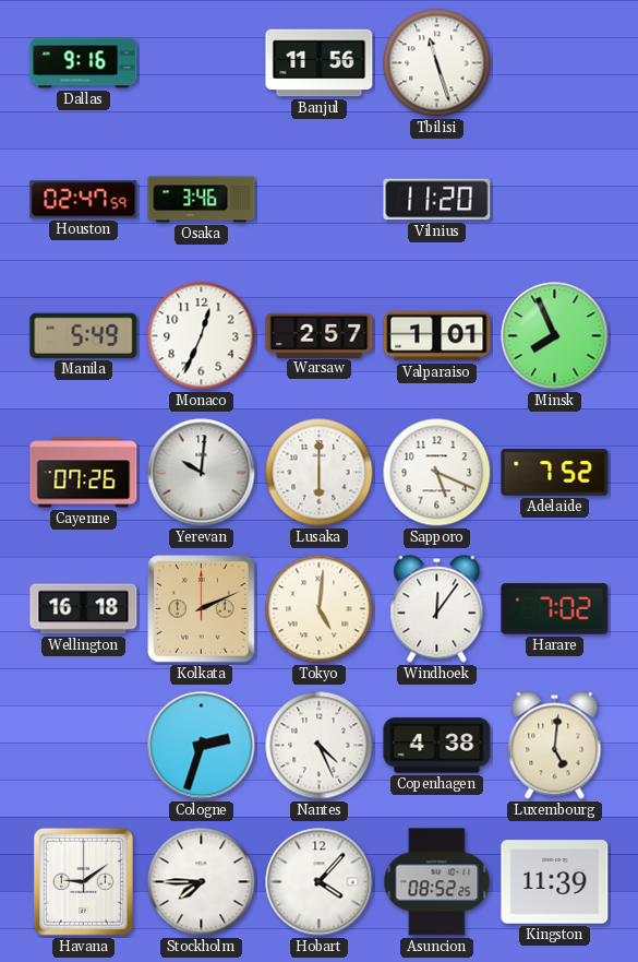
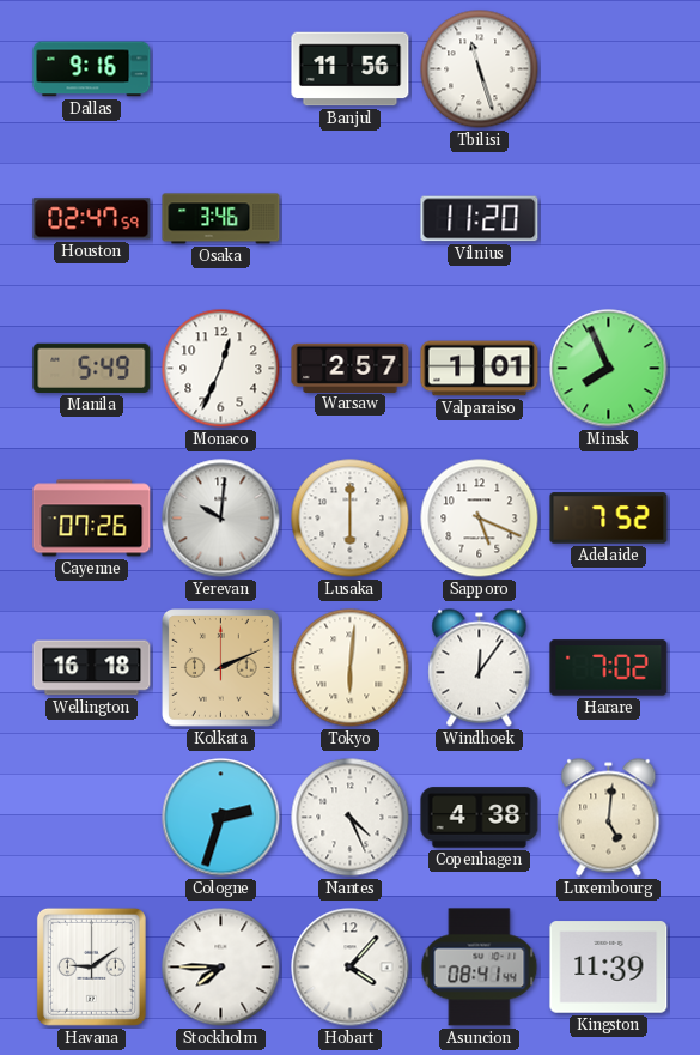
Tokyo: 5:01 -> 6:01 (351, 668)
Asuncion: 08:52 -> 08:41 (480, 968)
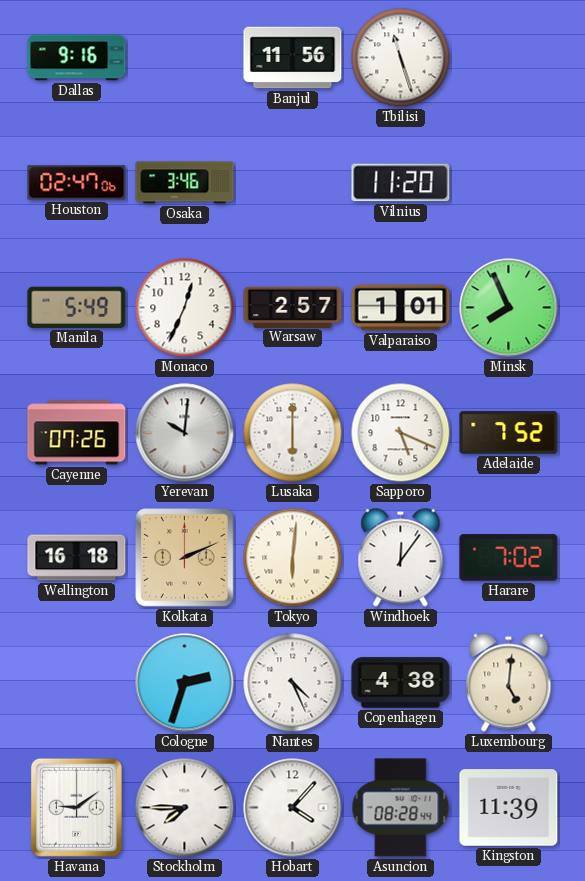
Houston: 02:47:59 -> 02:47:06 (77, 183)
Asuncion: 08:41 -> 08:28 (401, 808)
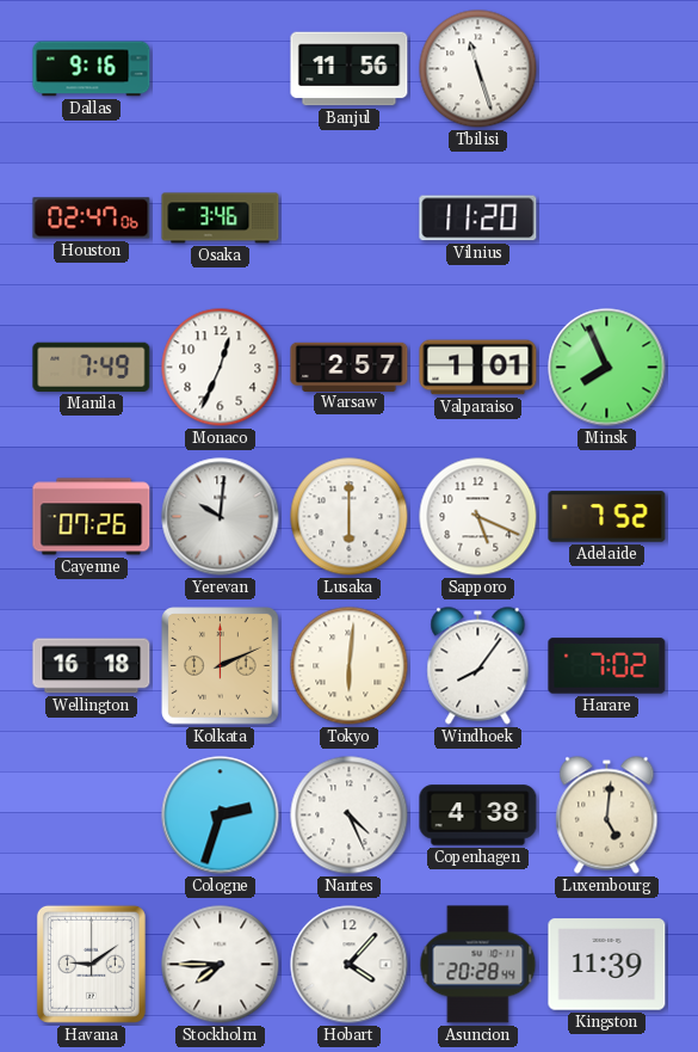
Manila: 5:49 -> 7:49 (92, 367)
Windhoek: 12:06 -> 8:06 (478, 666)
Asuncion: 08:28 -> 20:28 (478, 965)
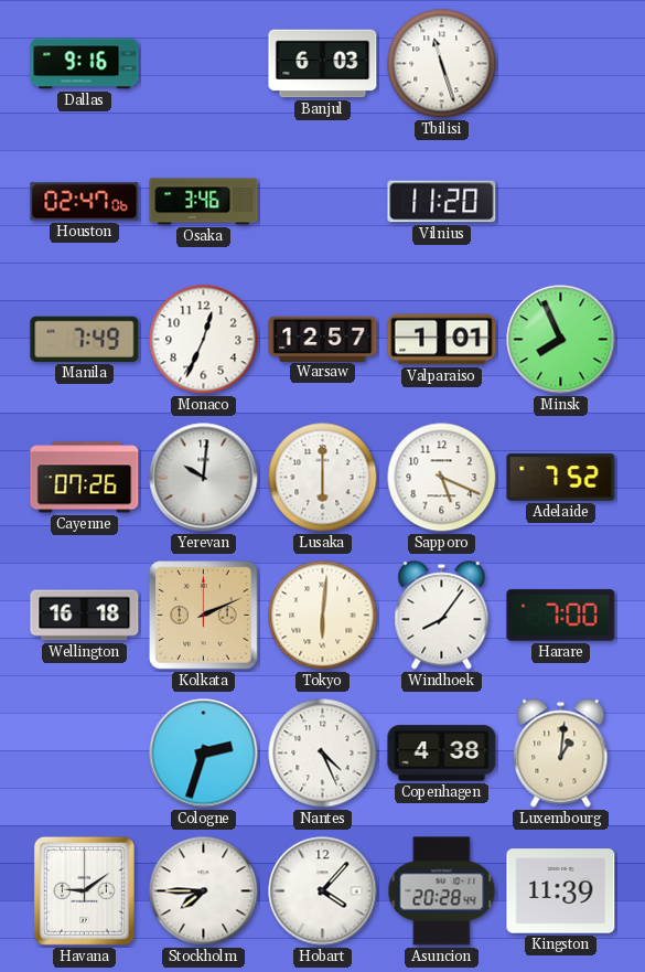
Banjul: 11:56 -> 6:03 (323, 64)
Warsaw: 2:57 -> 12:57 (323, 339)
Harare: 7:02 -> 7:00 (561, 616)
Luxembourg: 5:01 -> 1:01 (561, 754)
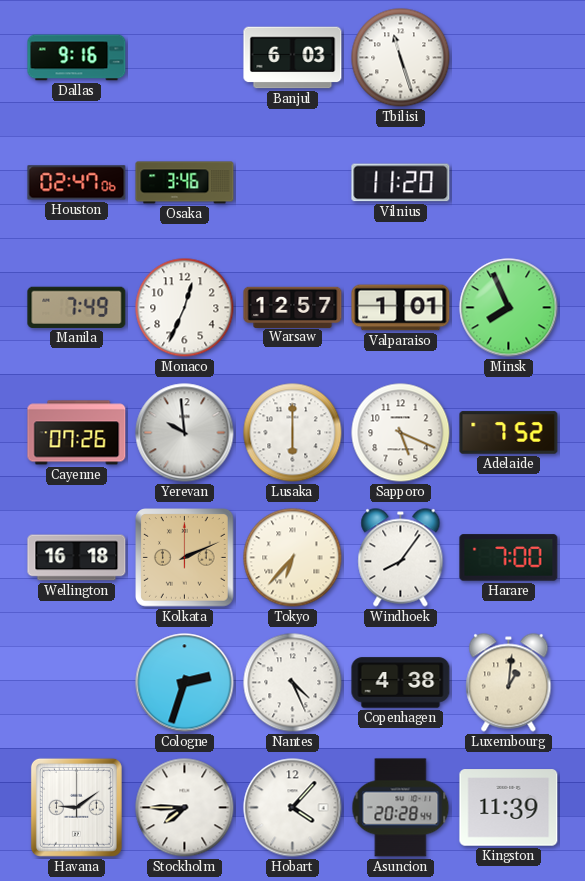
Yerevan: 10:01 -> 9:59 (185, 433)
Tokyo: 6:01 -> 6:37 (293, 558)
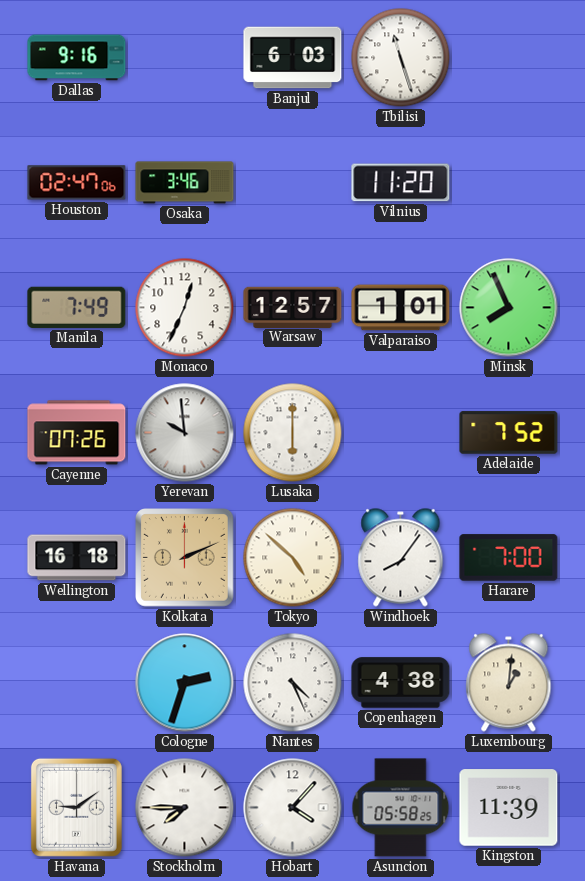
Sapporo: 5:19 -> none (401, 433)
Tokyo: 6:37 -> 4:52 (293, 558)
Asuncion: 20:28 -> 05:58 (401, 808)
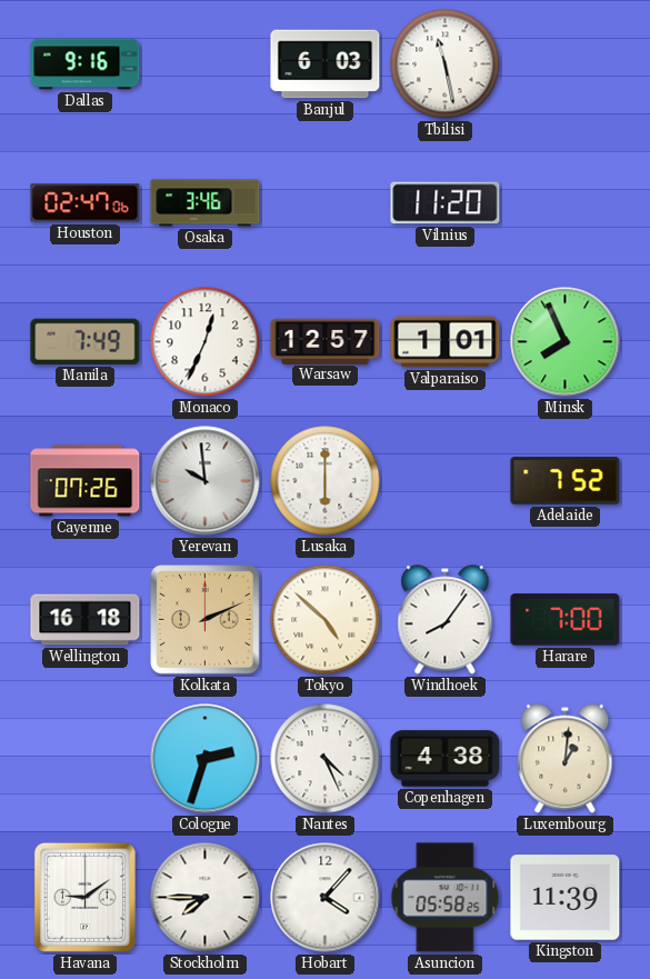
Tbilisi: 11:27 -> 11:28 (446, 64)
